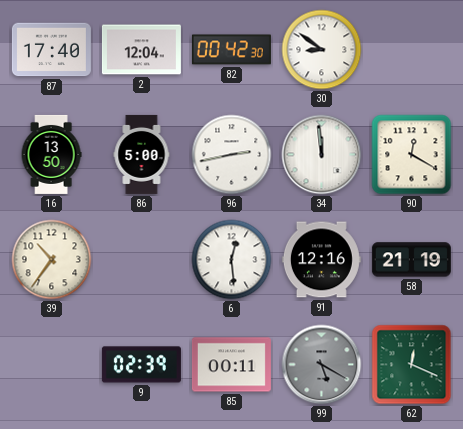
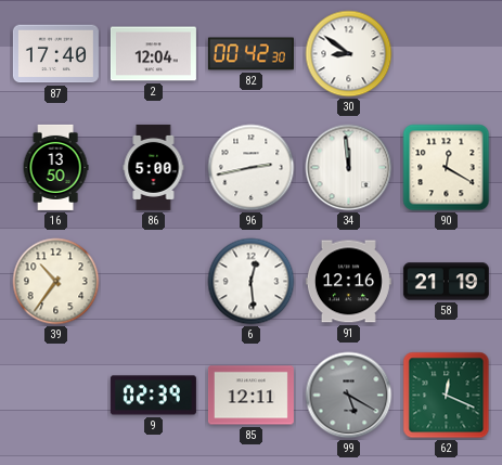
85: 00:11 -> 12:11 (250, 396)
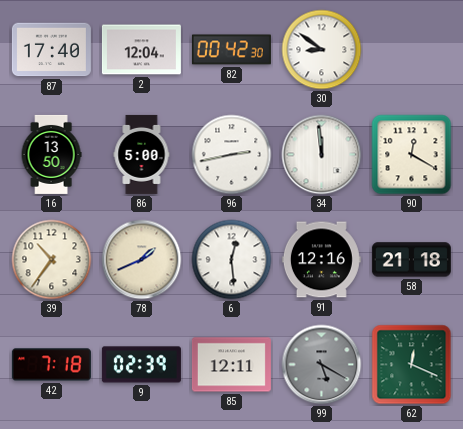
78: none -> 1:41 (142, 260)
58: 21:19 -> 21:18 (411, 260)
42: none -> 7:18 (51, 365)
